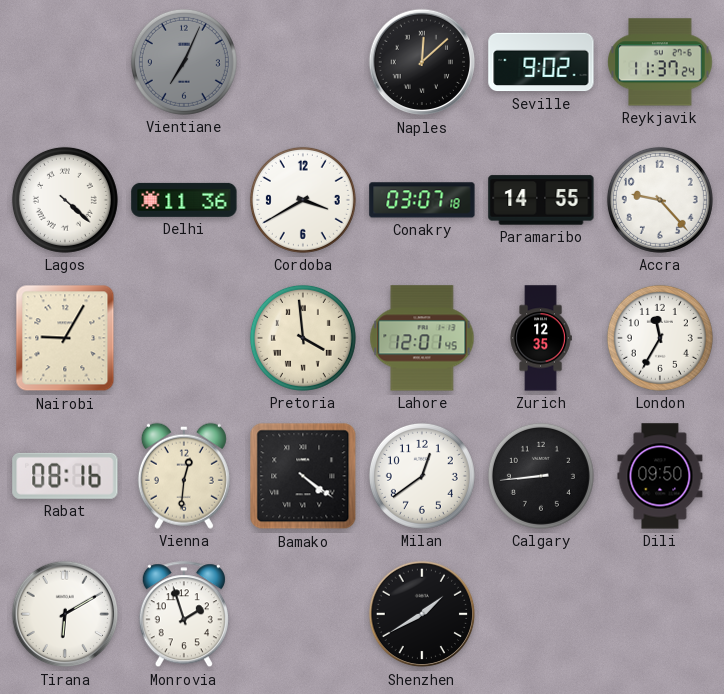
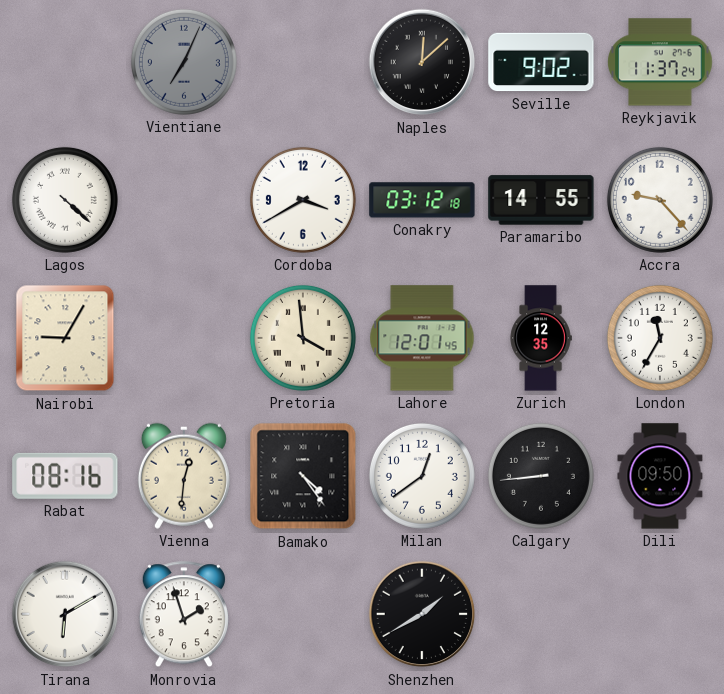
Delhi: 11:36 -> none (184, 200)
Conakry: 03:07 -> 03:12 (422, 200)
Bamako: 4:21 -> 4:24 (303, 476)
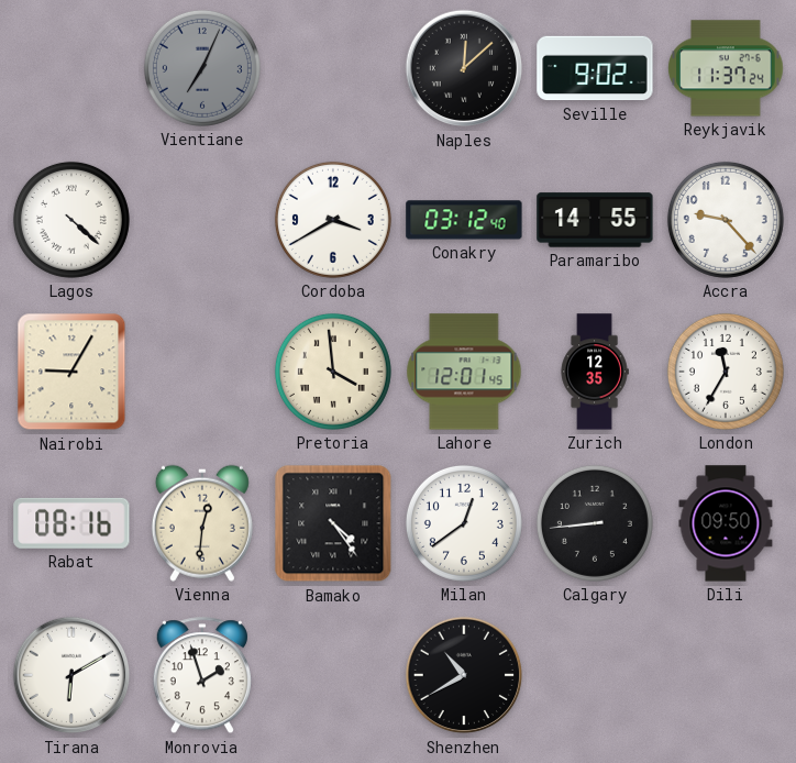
Conakry: 03:12:18 -> 03:12:40 (464, 220)
Shenzhen: 1:40 -> 10:40 (464, 675)
